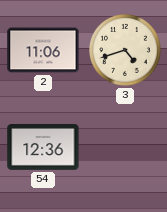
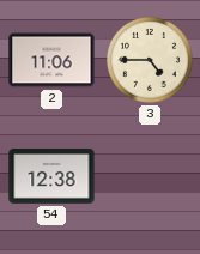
3: 4:42 -> 4:45 (151, 61)
54: 12:36 -> 12:38 (51, 177)
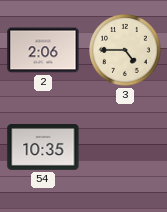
2: 11:06 -> 2:06 (43, 50)
54: 12:38 -> 10:35 (43, 148)
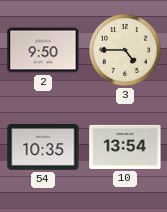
2: 2:06 -> 9:50 (43, 50)
10: none -> 13:54 (125, 147)
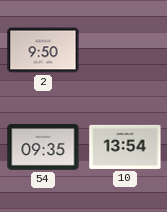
3: 4:45 -> none (126, 51)
54: 10:35 -> 09:35 (43, 148)
